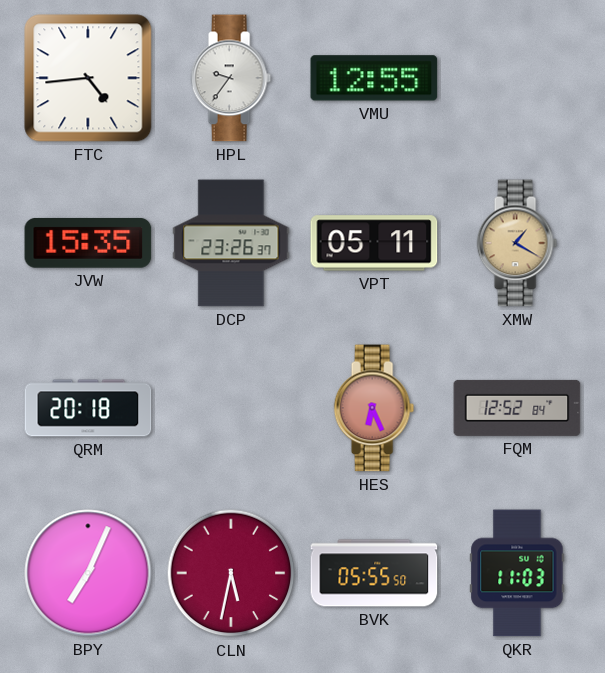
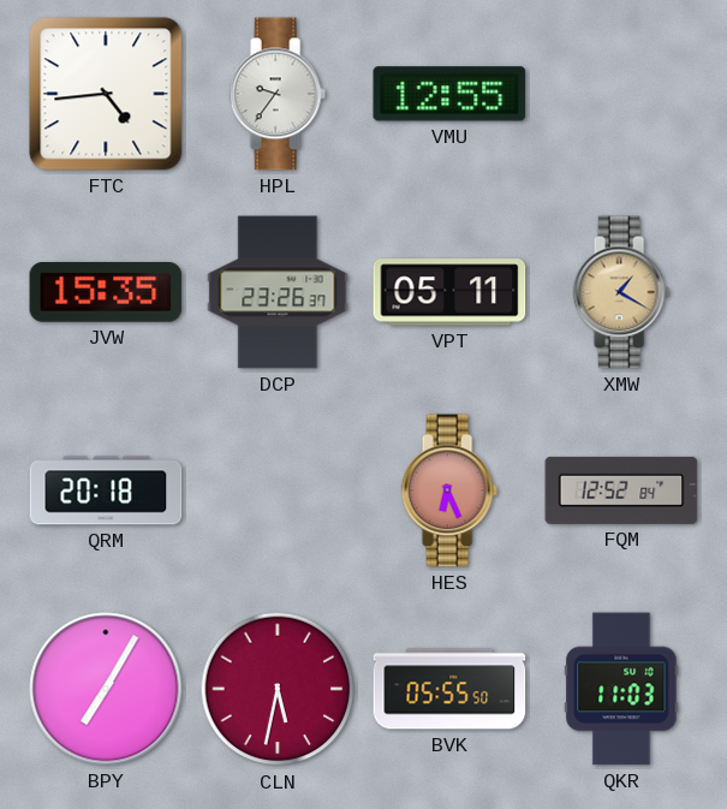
BPY: 7:04 -> 7:05 (106, 689)
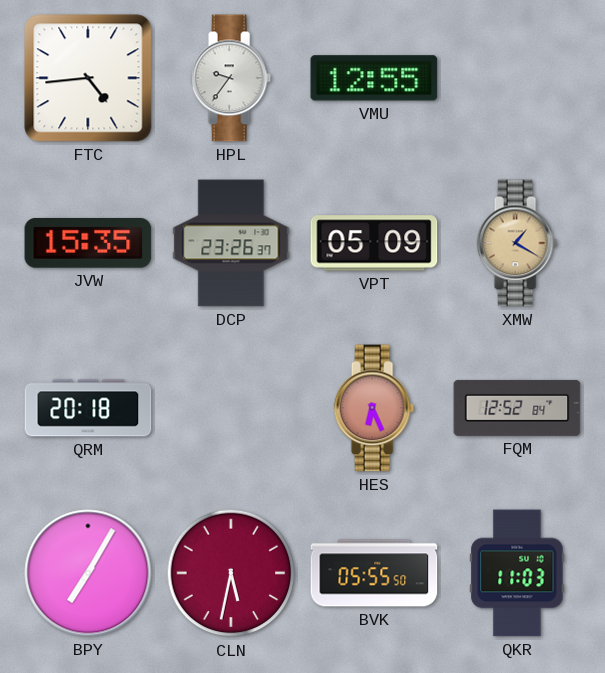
VPT: 05:11 -> 05:09 (374, 243)
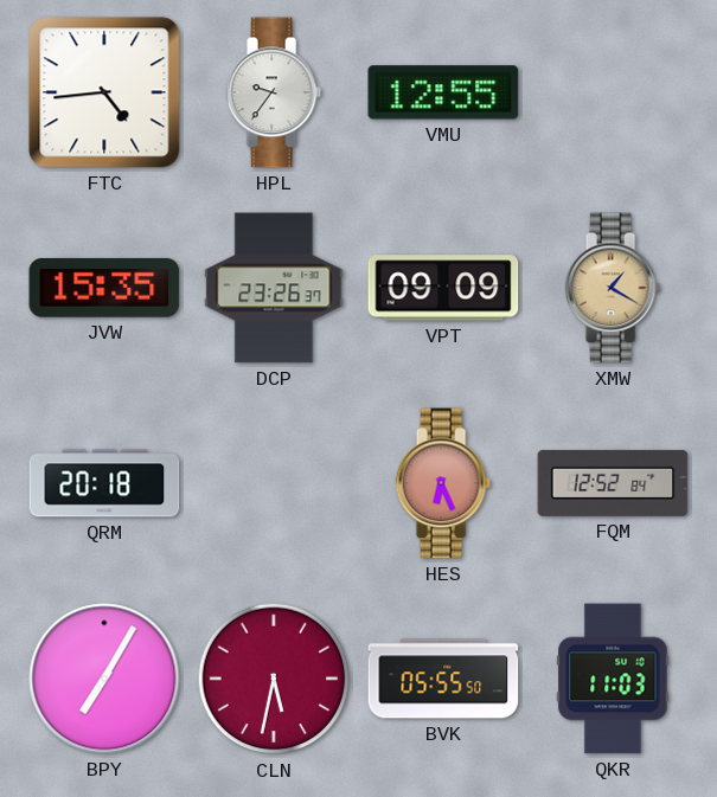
VPT: 05:09 -> 09:09 (443, 288)
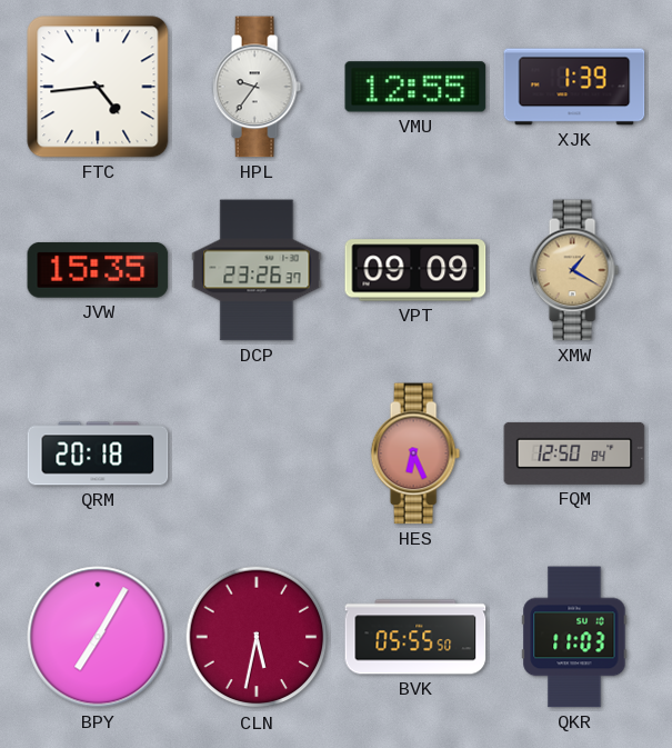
XJK: none -> 1:39 (574, 87)
FQM: 12:52 -> 12:50 (574, 453)
